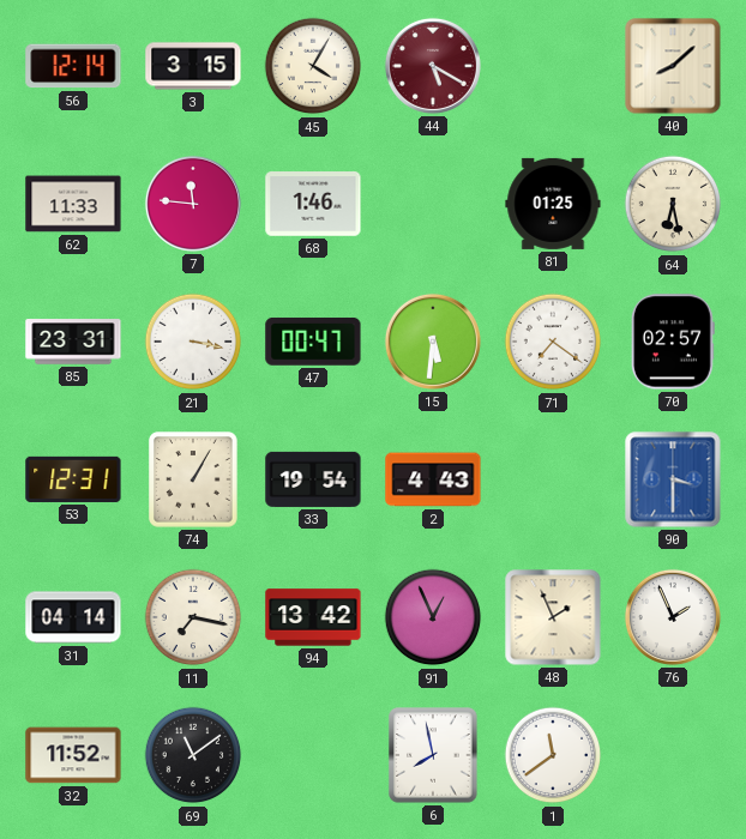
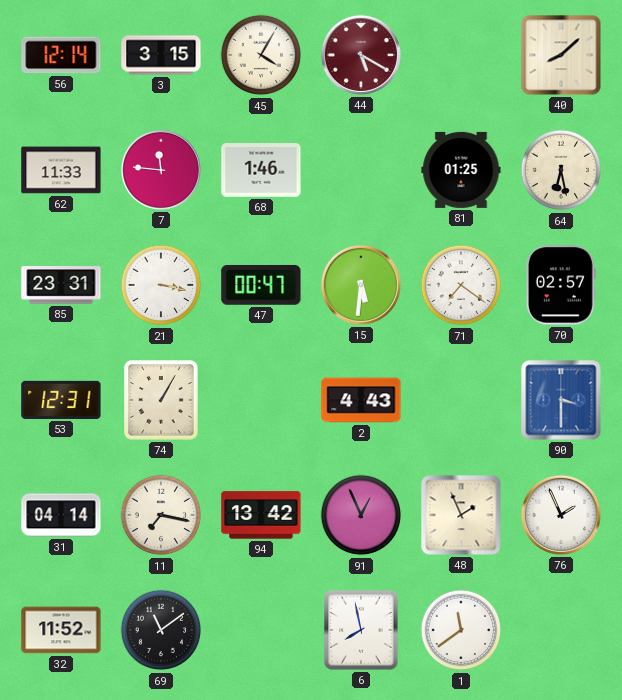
33: 19:54 -> none (313, 479)
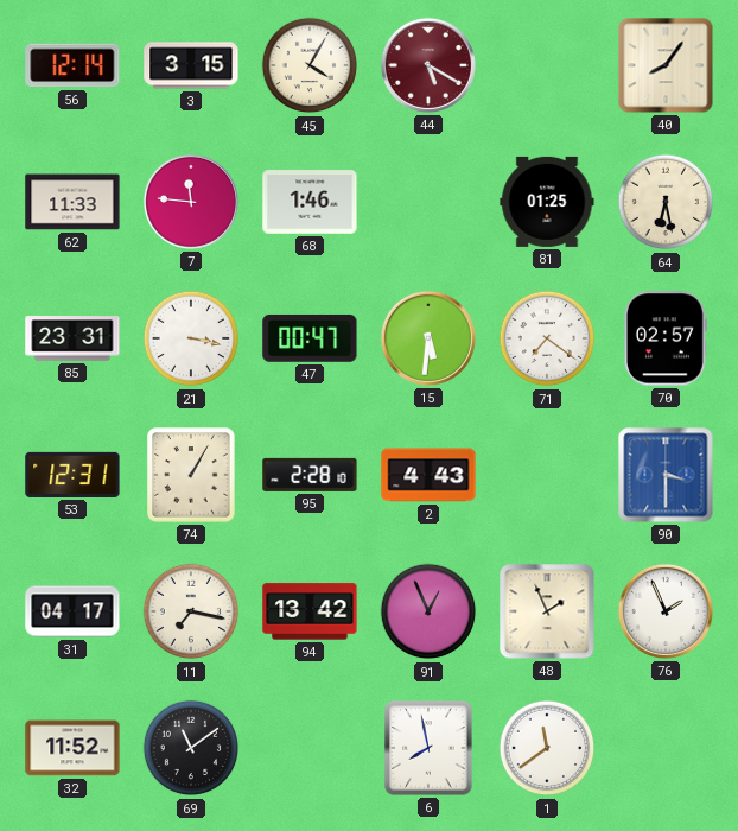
40: 8:08 -> 8:06 (666, 65)
95: none -> 2:28 (310, 475)
31: 04:14 -> 04:17 (72, 611)
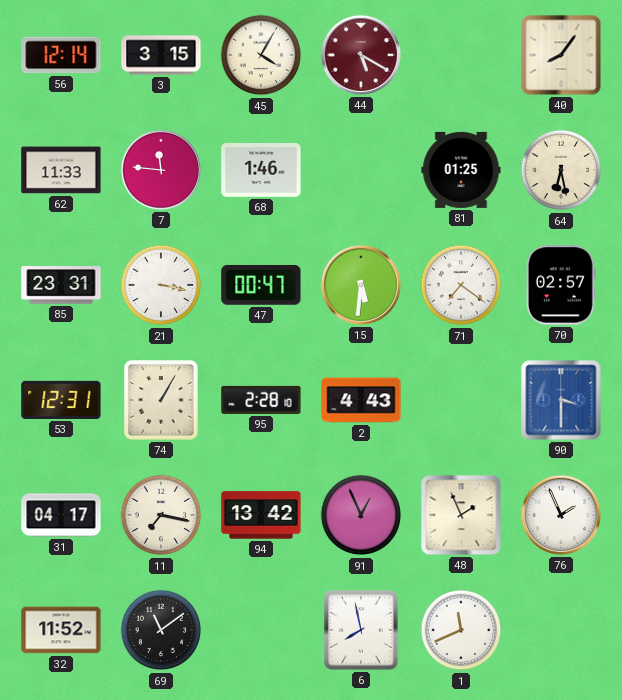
1: 11:39 -> 11:41 (461, 630)
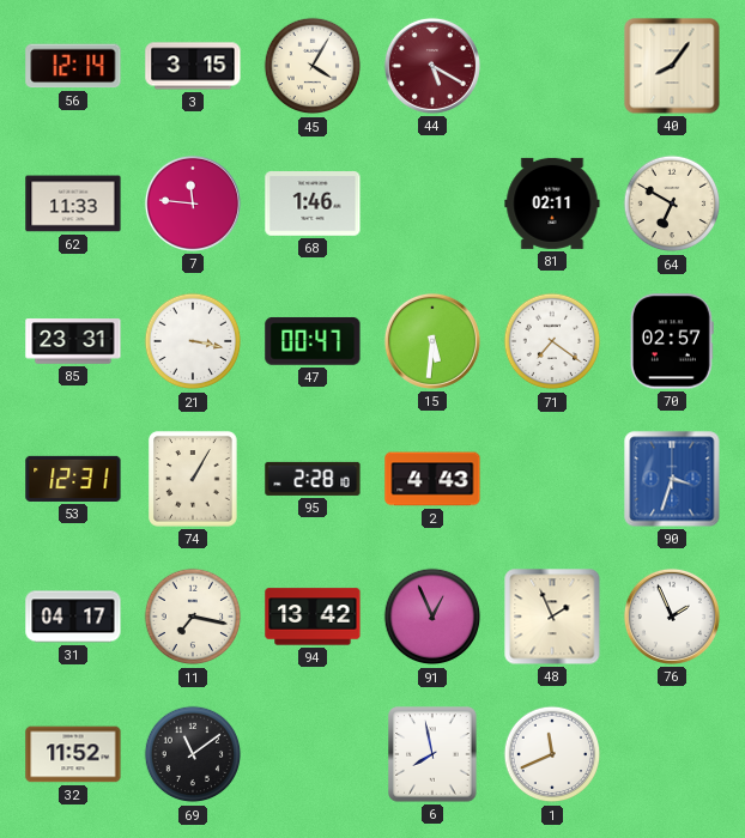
81: 01:25 -> 02:11 (552, 204)
64: 6:28 -> 6:50 (672, 204)
90: 3:30 -> 3:33 (672, 479)
